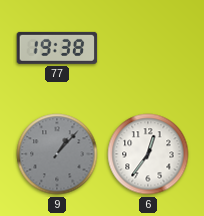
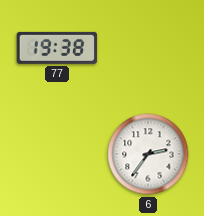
9: 1:07 -> none (57, 154)
6: 12:36 -> 2:36 (148, 154)
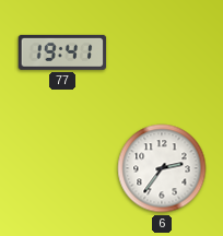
77: 19:38 -> 19:41 (62, 52)
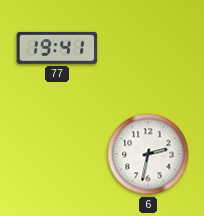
6: 2:36 -> 2:32 (148, 154)
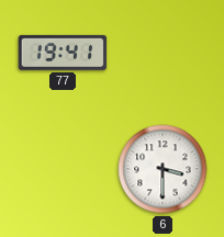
6: 2:32 -> 3:30 (163, 169)
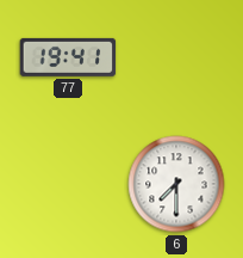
6: 3:30 -> 7:30 (176, 184)
